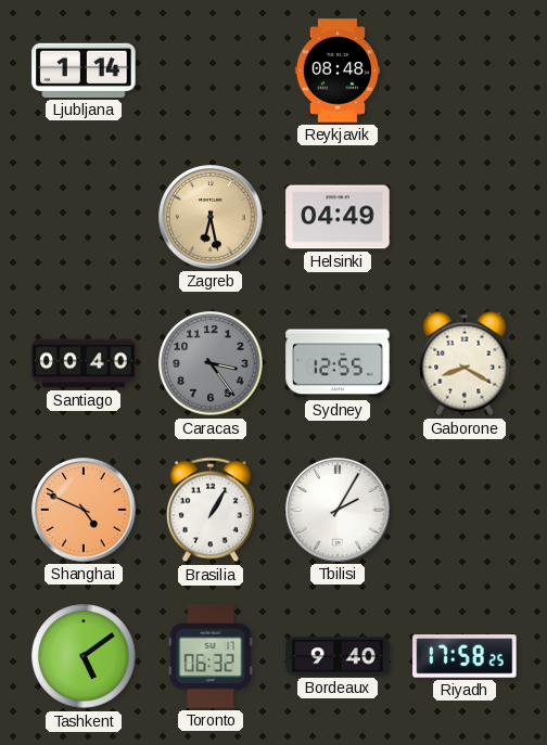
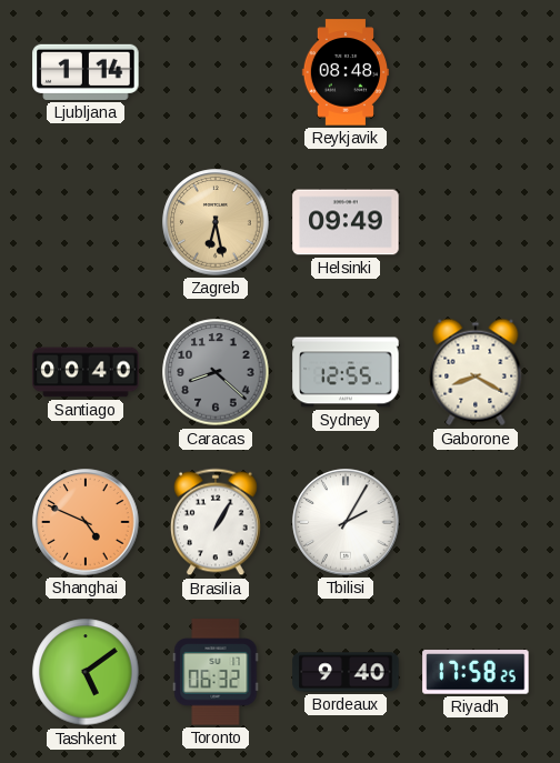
Helsinki: 04:49 -> 09:49 (346, 222)
Caracas: 3:24 -> 8:22 (216, 372)
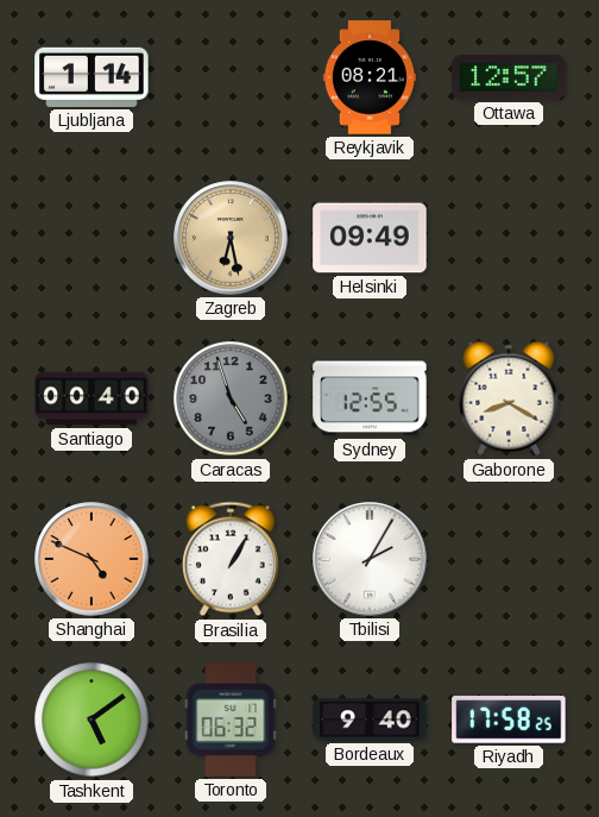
Reykjavik: 08:48 -> 08:21 (368, 77)
Ottawa: none -> 12:57 (509, 77)
Caracas: 8:22 -> 4:57 (231, 398)
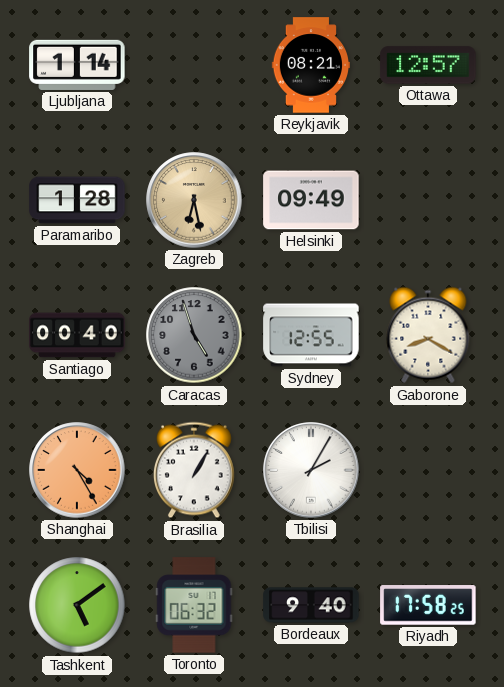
Paramaribo: none -> 1:28 (77, 200)
Shanghai: 4:49 -> 4:25 (77, 470)
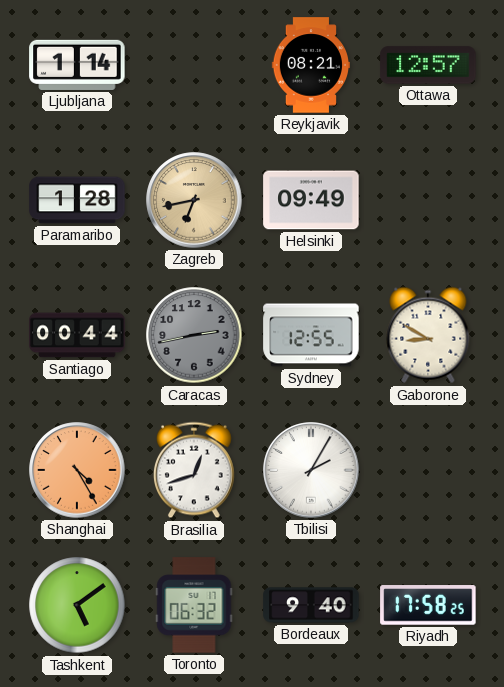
Zagreb: 6:28 -> 6:43 (194, 200)
Santiago: 00:40 -> 00:44 (77, 335)
Caracas: 4:57 -> 2:43 (194, 335)
Gaborone: 8:20 -> 8:50 (428, 335)
Brasilia: 1:05 -> 12:42 (194, 470)
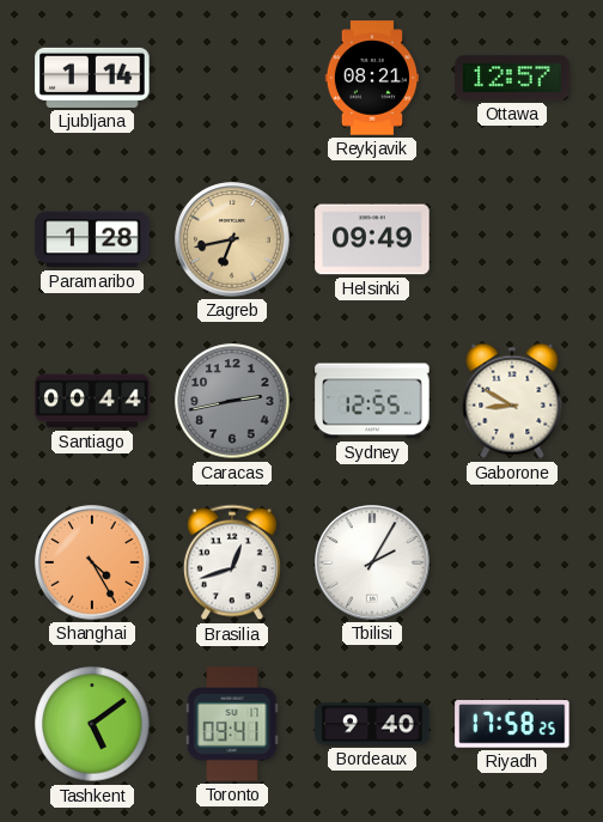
Toronto: 06:32 -> 09:41 (232, 724)
